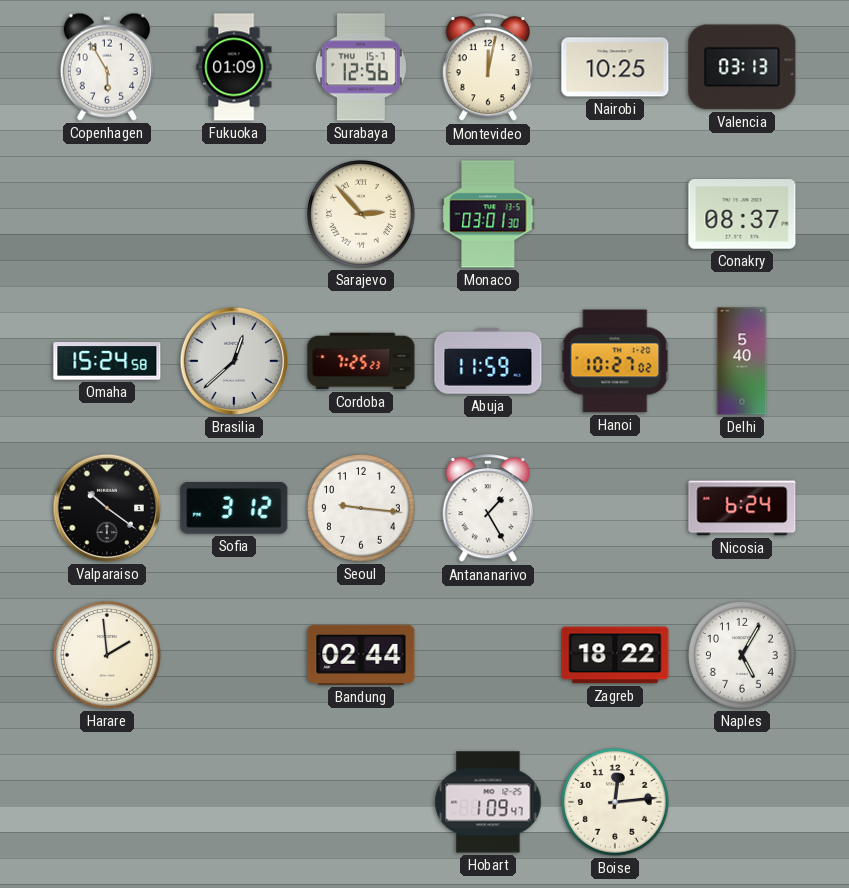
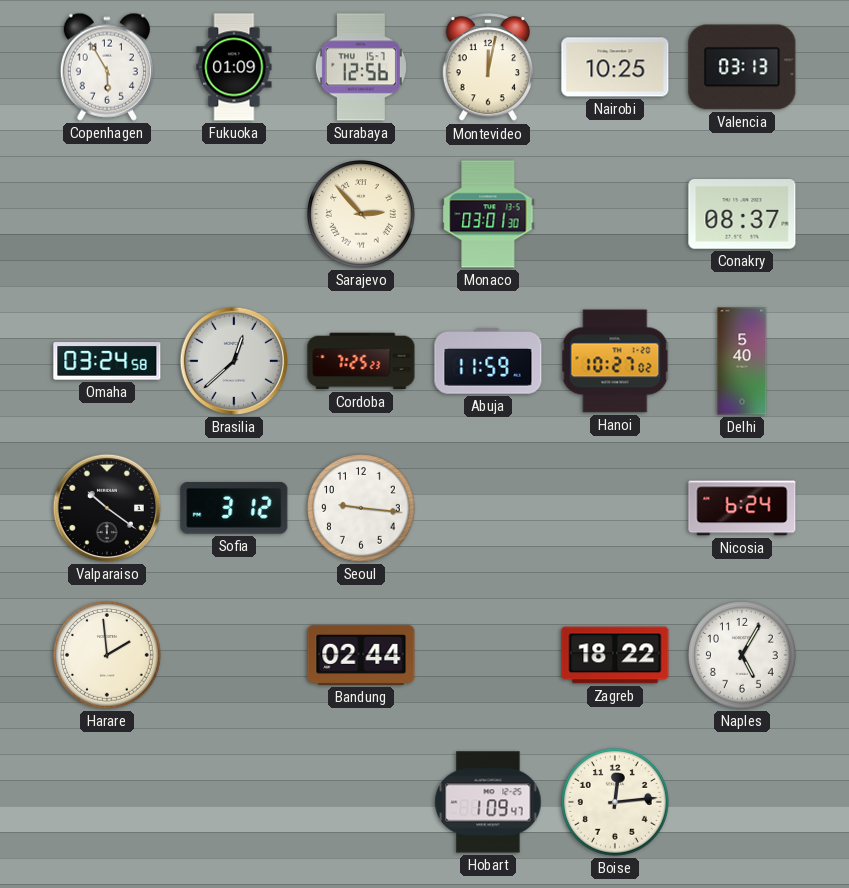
Omaha: 15:24 -> 03:24 (107, 361)
Antananarivo: 1:25 -> none (487, 509)
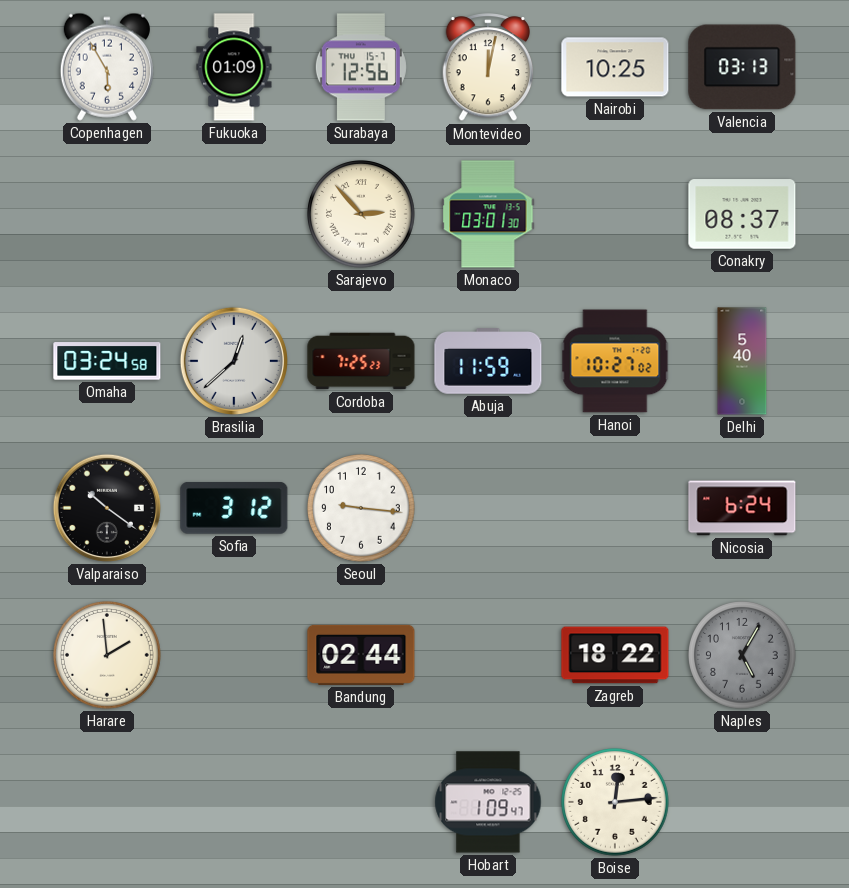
Naples dial: white -> grey (743, 656)
